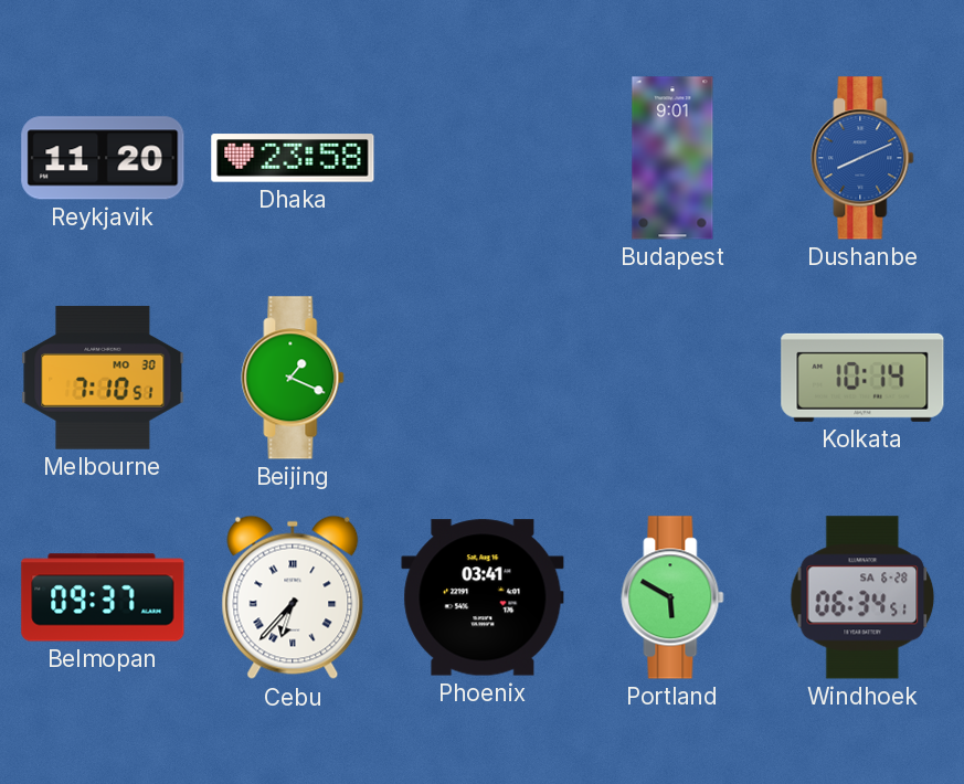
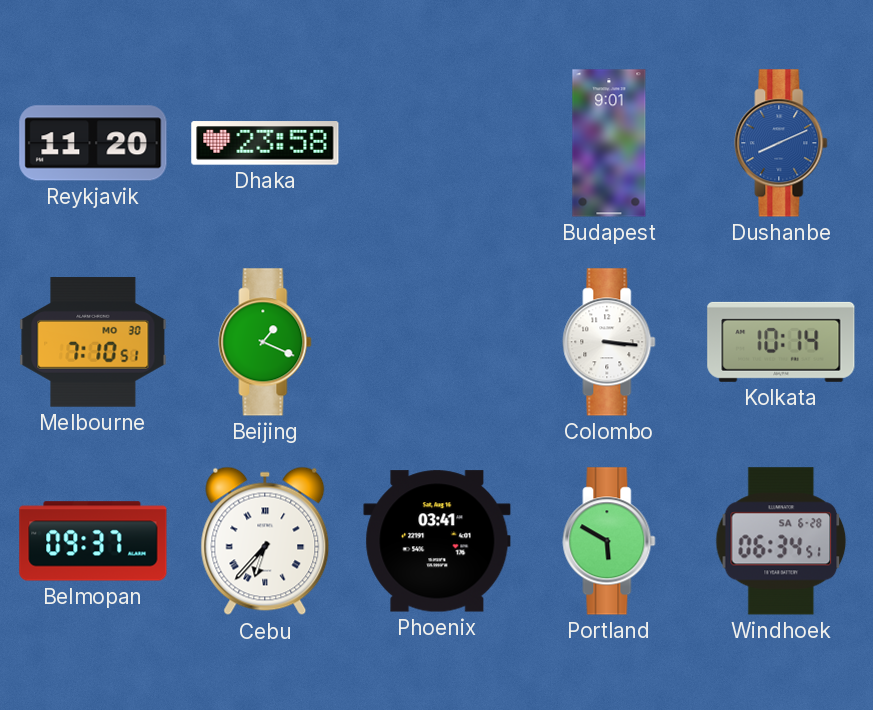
Colombo: none -> 3:16 (609, 342)
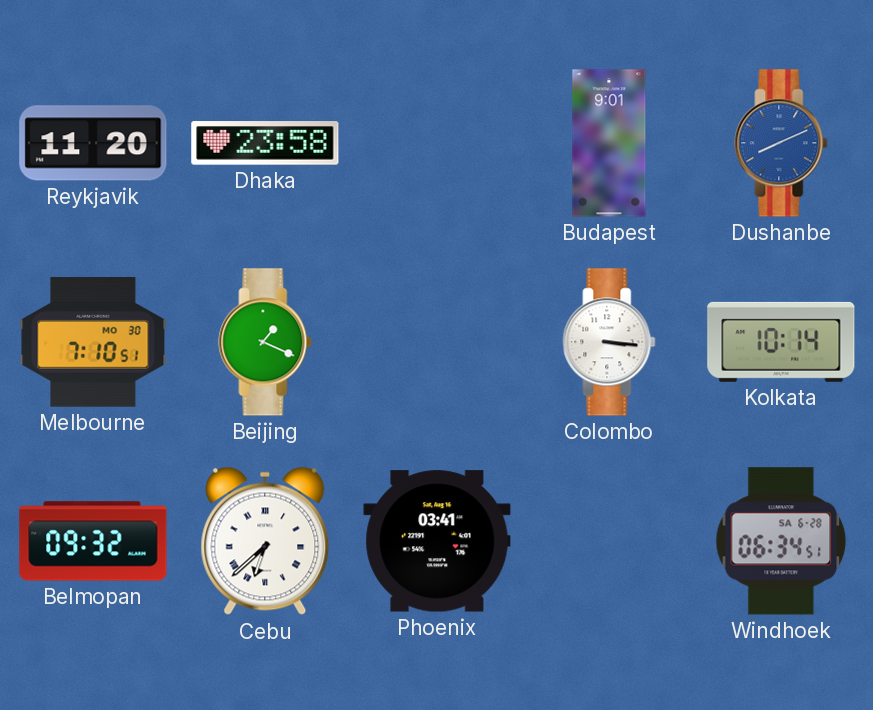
Belmopan: 09:37 -> 09:32 (93, 541)
Cebu: 6:37 -> 6:38 (265, 541)
Portland: 5:50 -> none (609, 541)
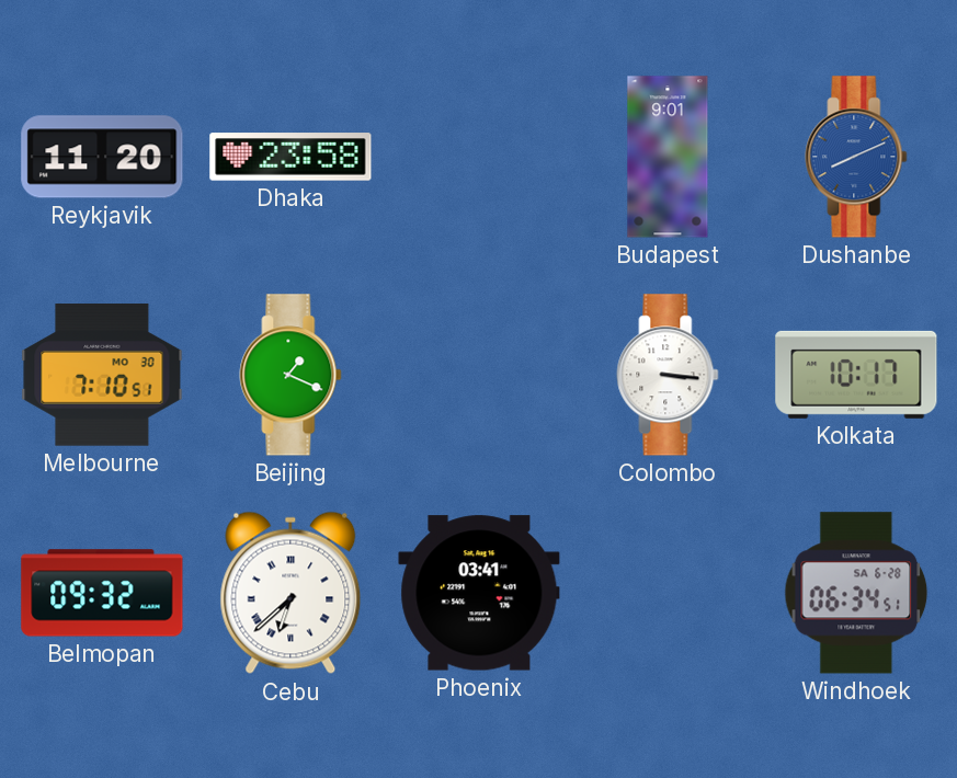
Kolkata: 10:14 -> 10:17 (856, 375)
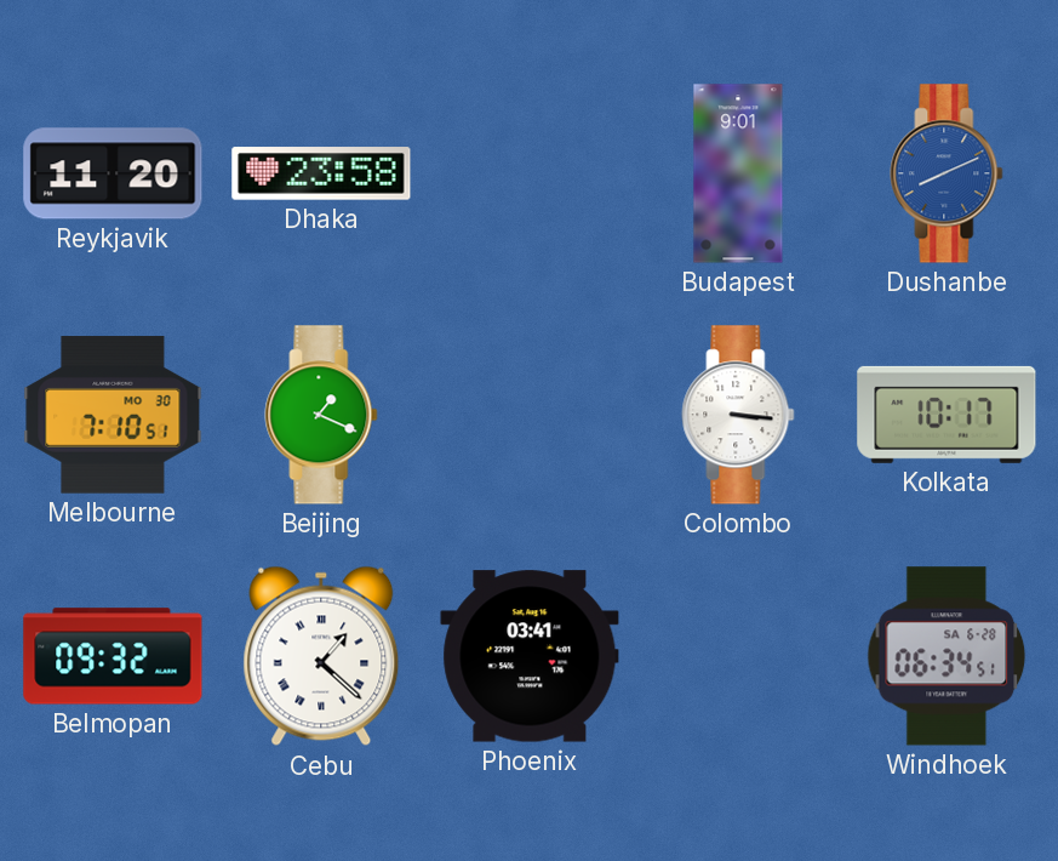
Cebu: 6:38 -> 1:22 (321, 656)
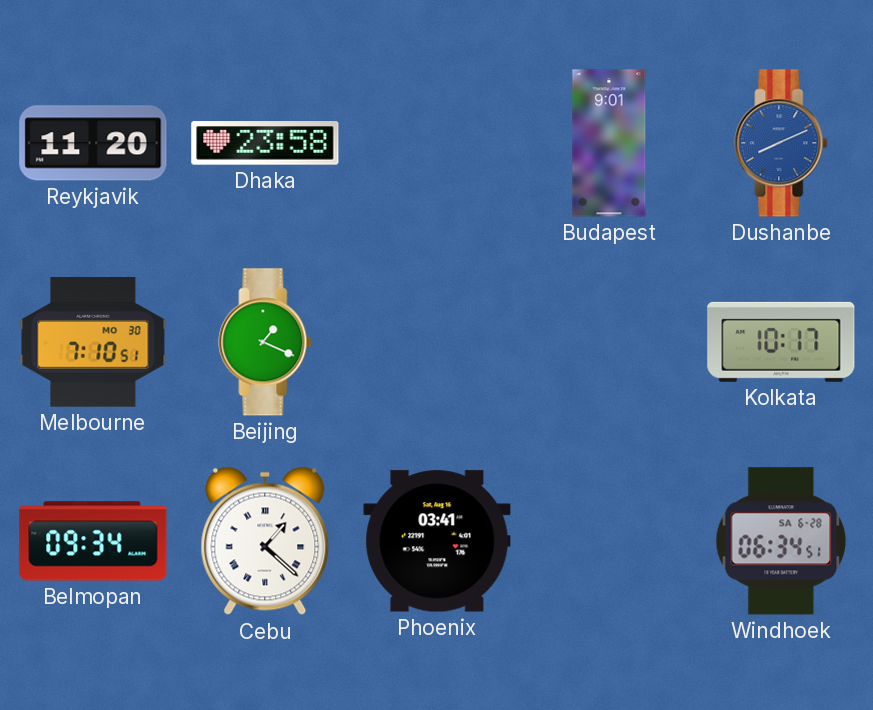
Colombo: 3:16 -> none (738, 415)
Belmopan: 09:32 -> 09:34 (93, 541)
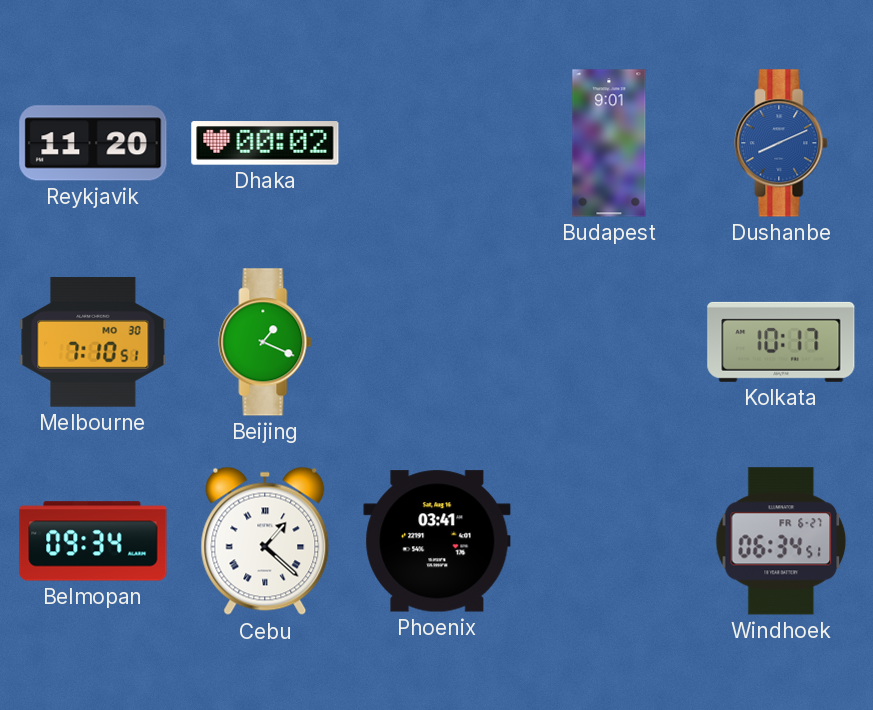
Dhaka: 23:58 -> 00:02 (265, 143)
Windhoek date: SA 6-28 -> FR 6-27 (781, 541)
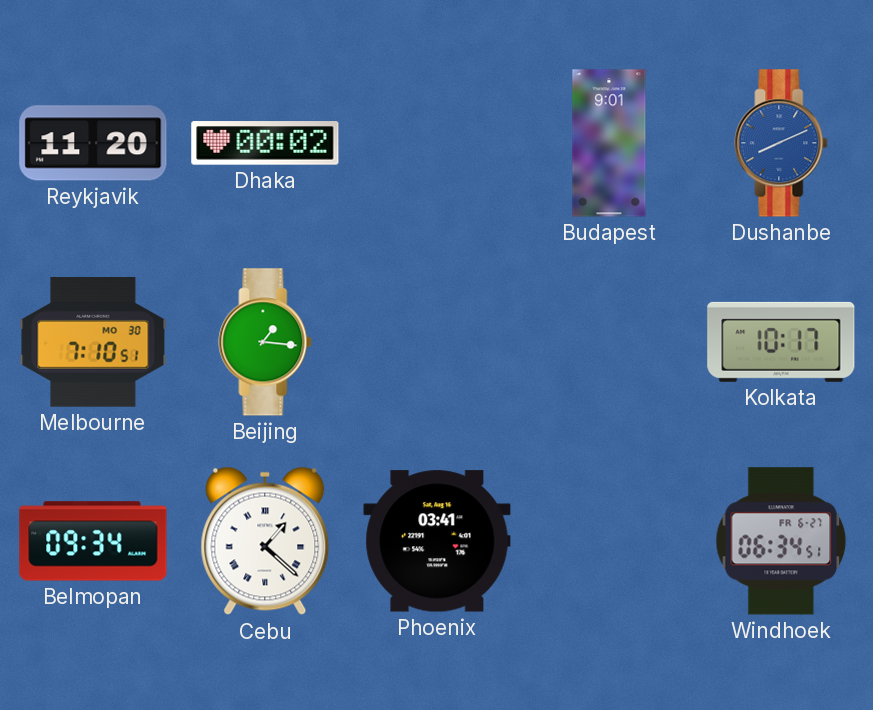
Beijing: 1:19 -> 1:16 (265, 342)
